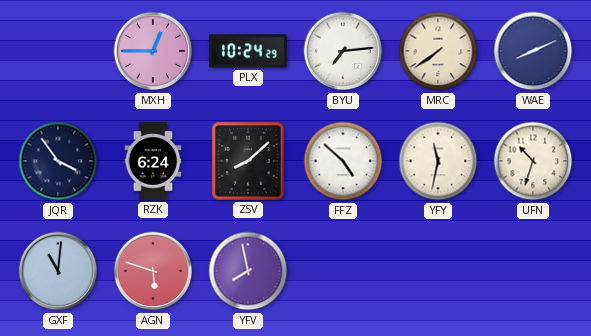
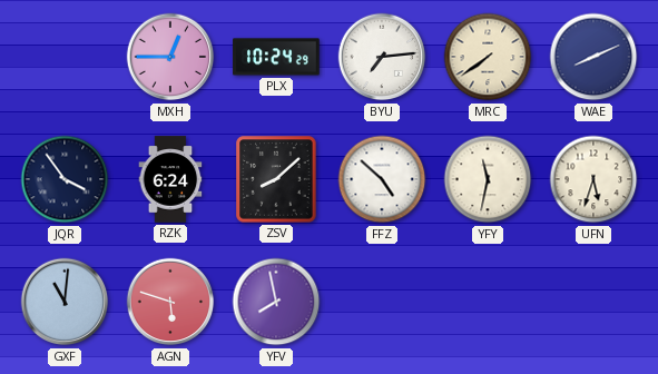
UFN: 10:33 -> 5:33 (593, 179)
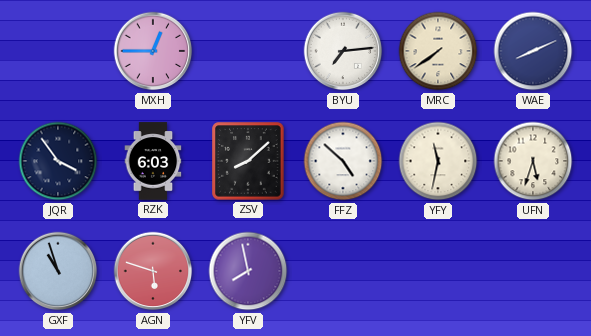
PLX: 10:24 -> none (276, 57)
RZK: 6:24 -> 6:03 (153, 161)
GXF: 11:01 -> 10:57 (58, 271)
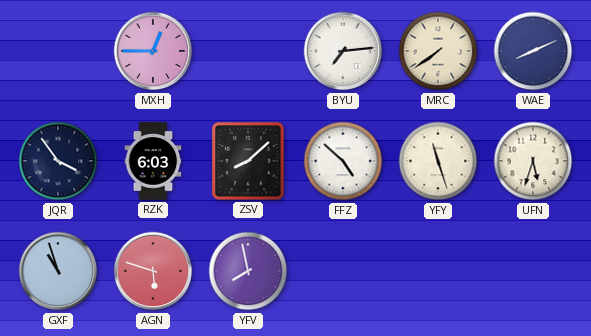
YFY: 11:32 -> 11:27 (438, 161)
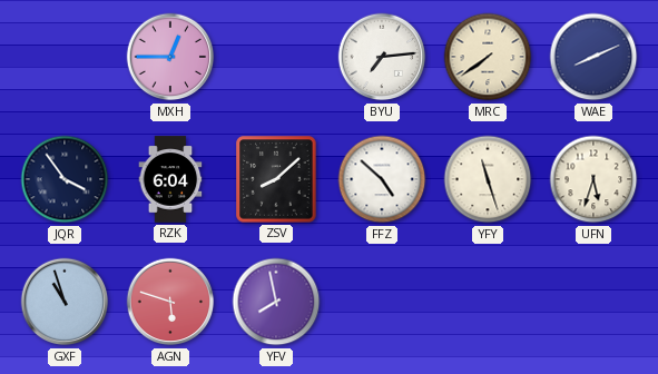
RZK: 6:03 -> 6:04 (170, 179)
